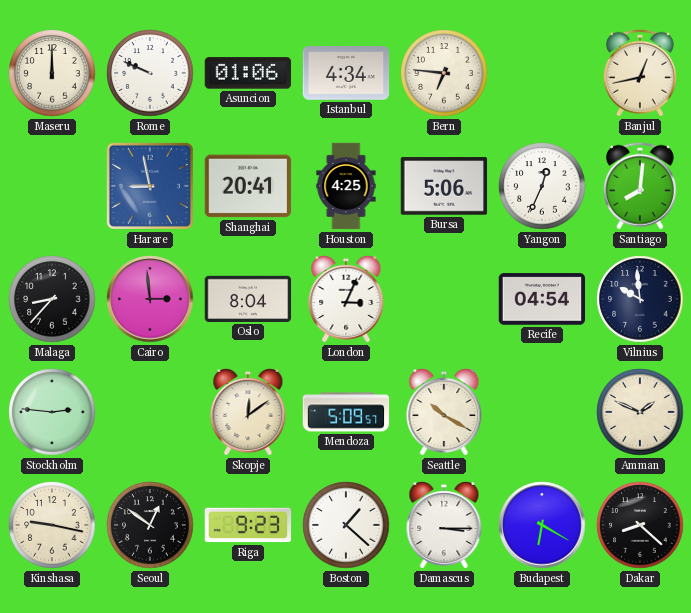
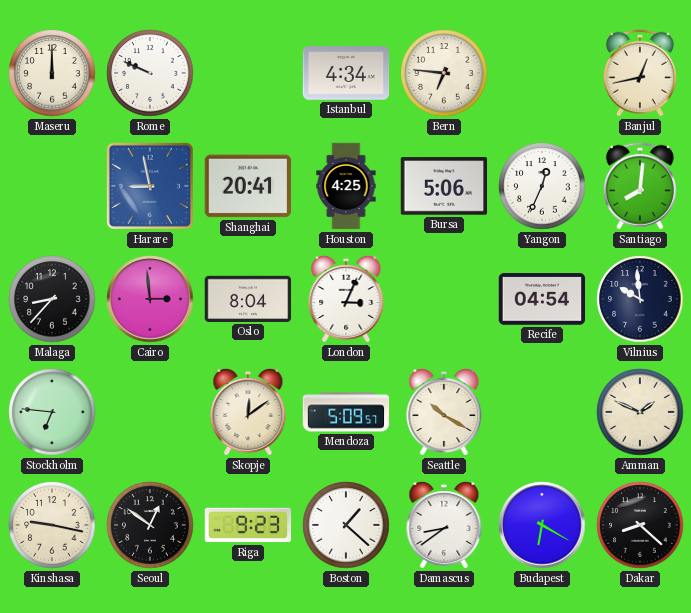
Asuncion: 01:06 -> none (247, 73)
Stockholm: 2:46 -> 6:46 (52, 412)
Damascus: 3:15 -> 8:39 (444, 525)
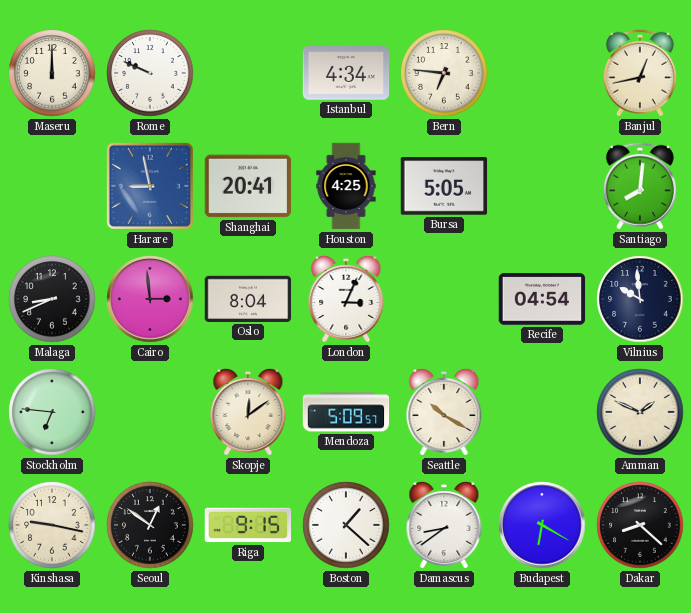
Bursa: 5:06 -> 5:05 (444, 186)
Yangon: 12:34 -> none (542, 186)
Malaga: 8:37 -> 8:41 (52, 299)
Riga: 9:23 -> 9:15 (248, 525)
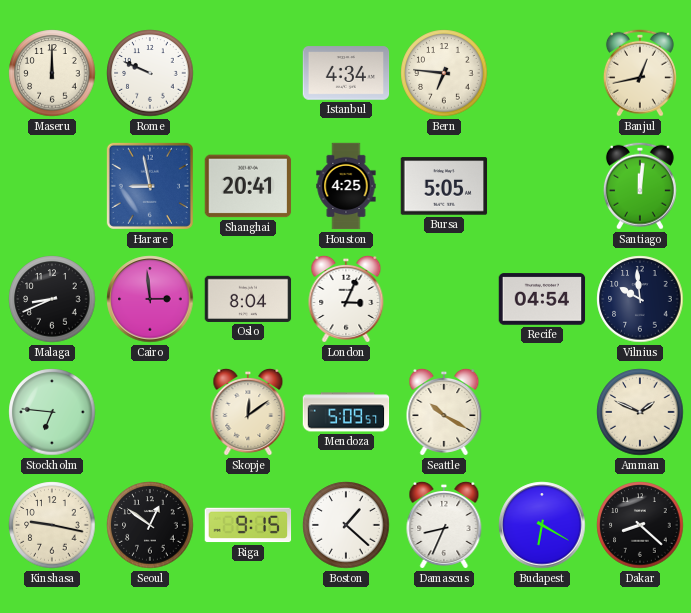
Santiago: 8:01 -> 12:01 (640, 186)
Damascus: 8:39 -> 8:34 (444, 525)
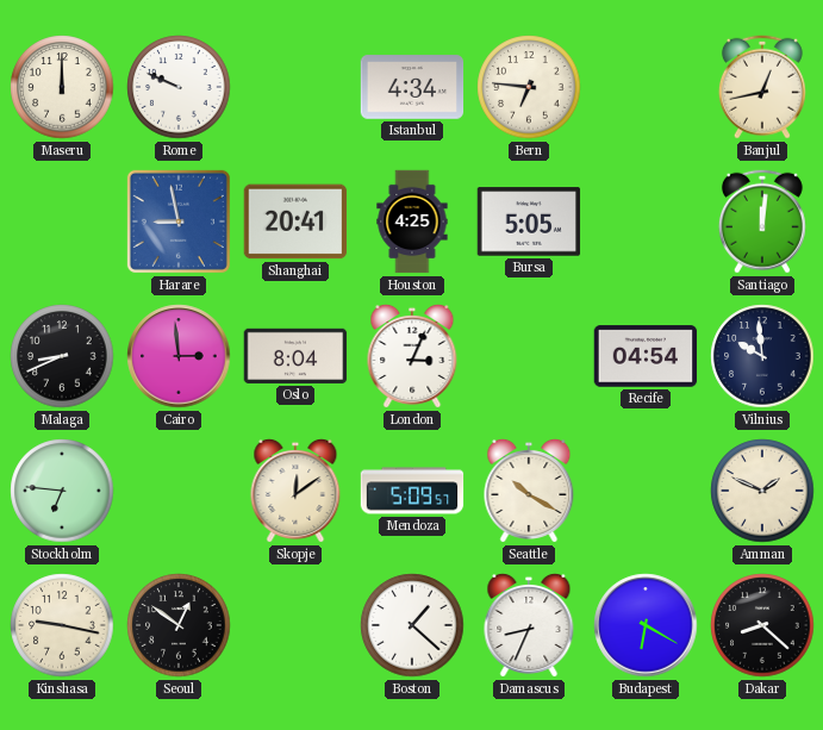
Riga: 9:15 -> none (248, 525)
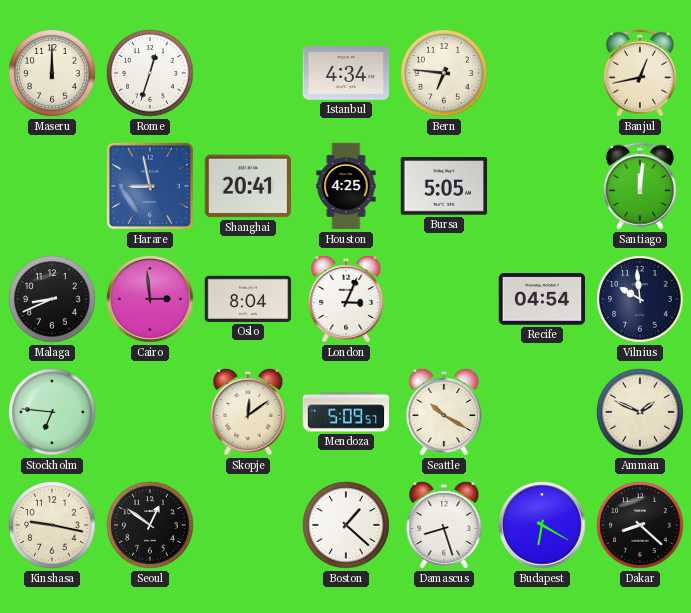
Rome: 9:49 -> 12:33 (150, 73)
Damascus: 8:34 -> 8:27 (444, 525)
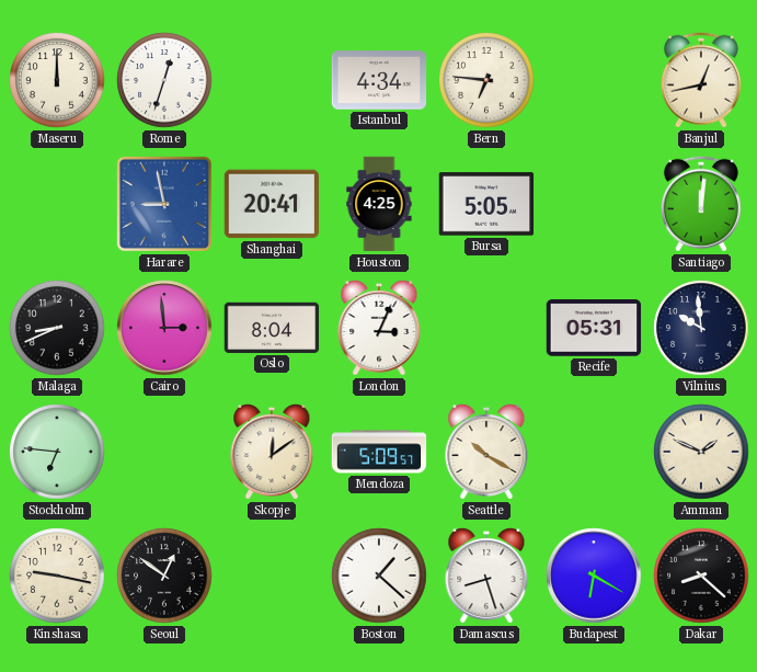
Recife: 04:54 -> 05:31 (594, 328)
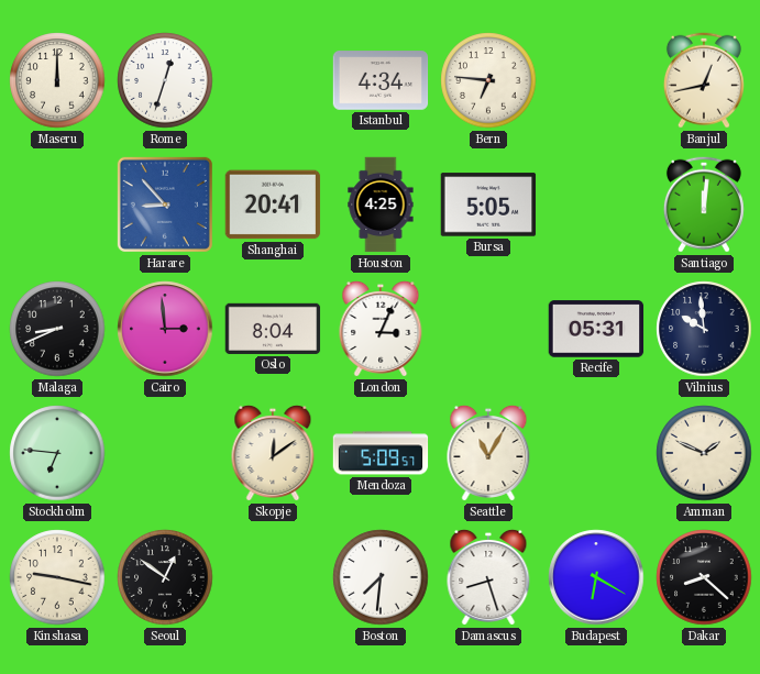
Harare: 8:58 -> 8:53 (165, 205)
Seattle: 10:20 -> 11:05 (488, 453)
Boston: 1:22 -> 7:31 (381, 577)
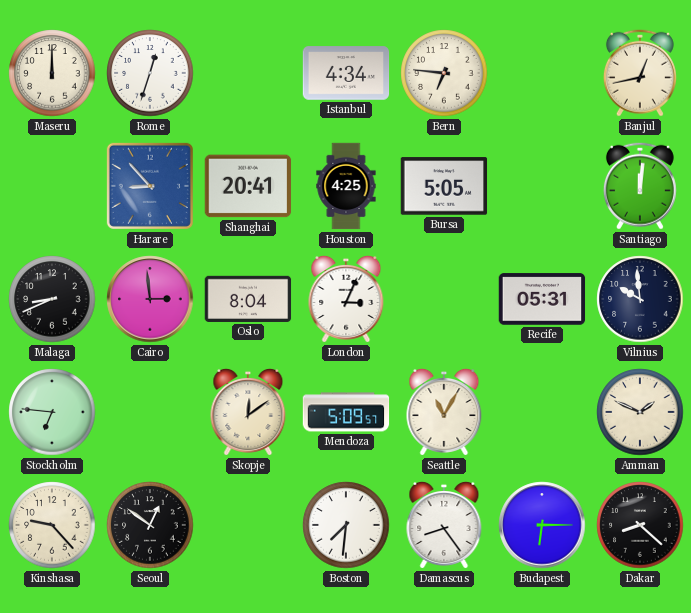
Kinshasa: 9:17 -> 9:23 (52, 525)
Damascus: 8:27 -> 8:24 (444, 525)
Budapest: 6:20 -> 6:15 (542, 525)
